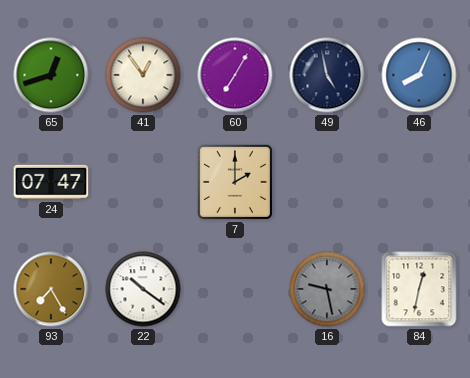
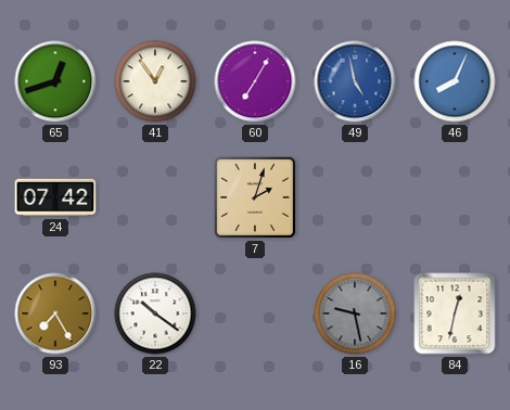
49 dial: navy -> blue (355, 81)
24: 07:47 -> 07:42 (55, 197)
7: 2:00 -> 2:03 (255, 197)
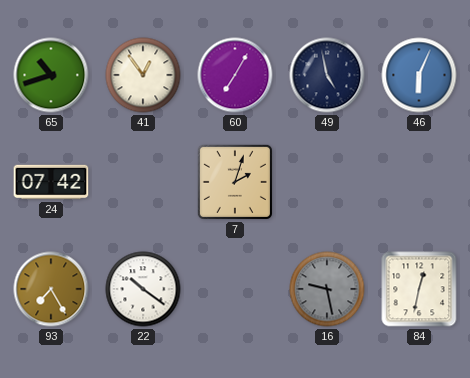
65: 12:42 -> 10:42 (51, 75)
49 dial: blue -> navy (327, 75)
46: 8:04 -> 6:04 (419, 75)
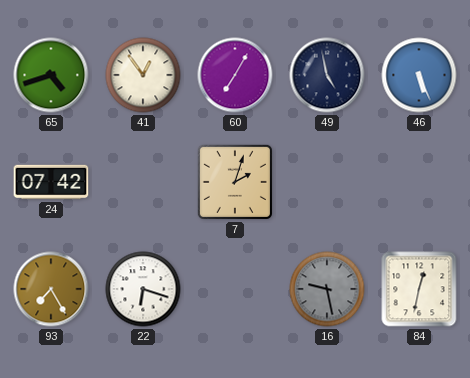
65: 10:42 -> 4:42 (51, 75)
46: 6:04 -> 5:26 (419, 75)
22: 10:21 -> 6:18 (143, 289)
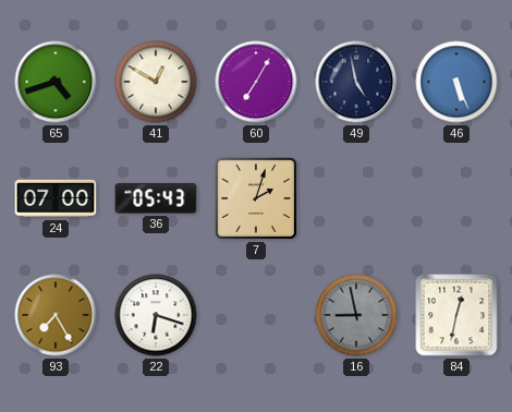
41: 12:54 -> 12:50 (156, 82)
24: 07:42 -> 07:00 (56, 198)
36: none -> 05:43 (156, 198)
16: 9:28 -> 8:58 (356, 315)
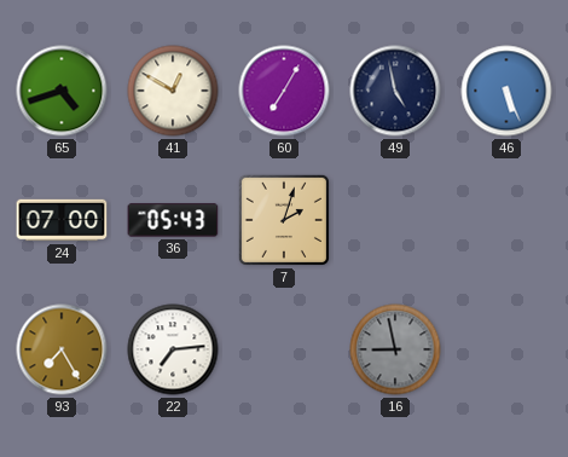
22: 6:18 -> 7:14 (173, 349)
84: 12:32 -> none (456, 315)
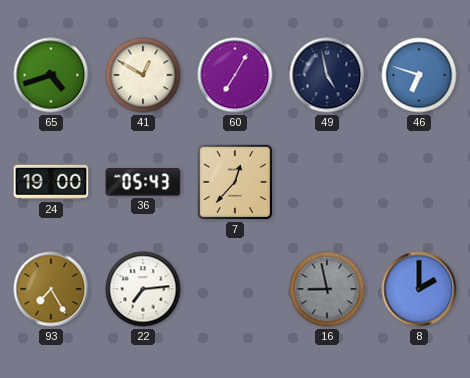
46: 5:26 -> 6:48 (419, 75)
24: 07:00 -> 19:00 (51, 182)
7: 2:03 -> 12:37 (235, 182)
8: none -> 2:00 (419, 289)
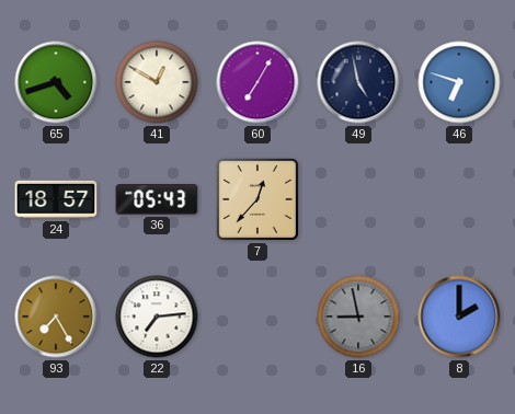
24: 19:00 -> 18:57 (56, 199)
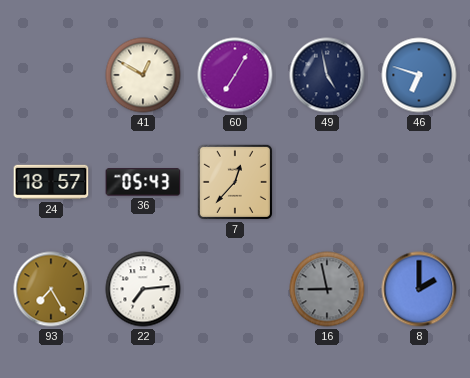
65: 4:42 -> none (56, 82)
